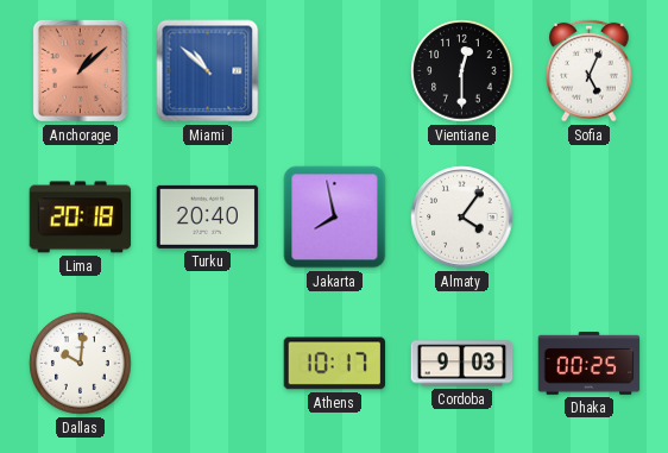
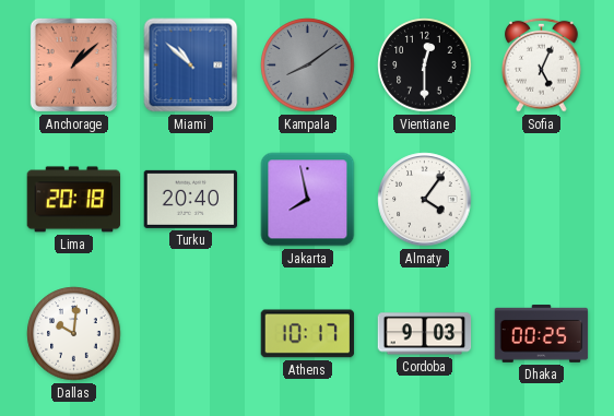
Kampala: none -> 8:09 (308, 66)
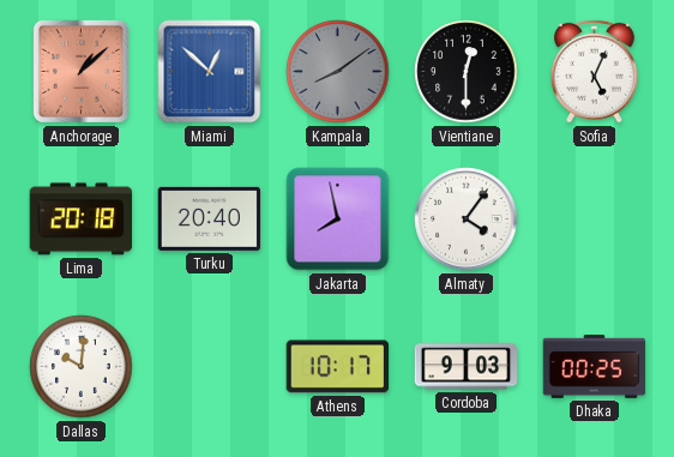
Miami: 10:52 -> 12:52 (210, 72)
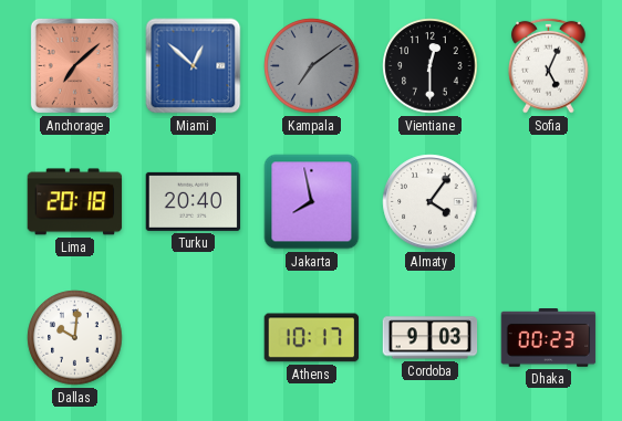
Anchorage: 1:08 -> 7:08 (74, 65)
Kampala: 8:09 -> 7:09 (312, 66)
Dhaka: 00:25 -> 00:23 (549, 338)
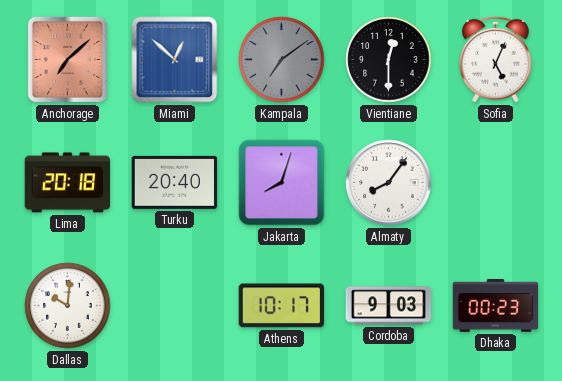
Jakarta: 7:58 -> 8:03 (282, 183)
Almaty: 4:06 -> 8:06 (389, 183)
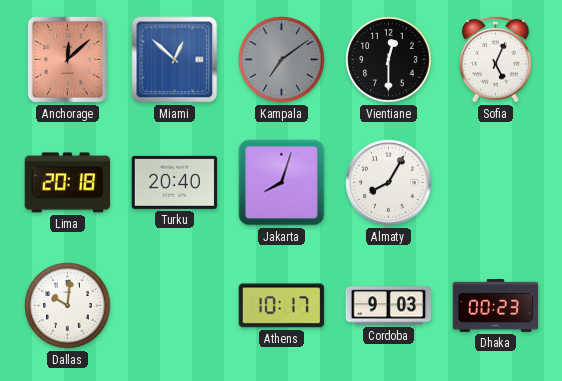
Anchorage: 7:08 -> 12:08 (67, 59)
Almaty: 8:06 -> 8:05 (389, 183)
